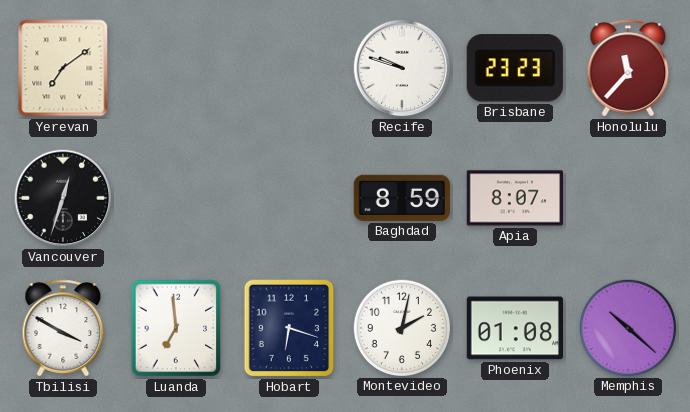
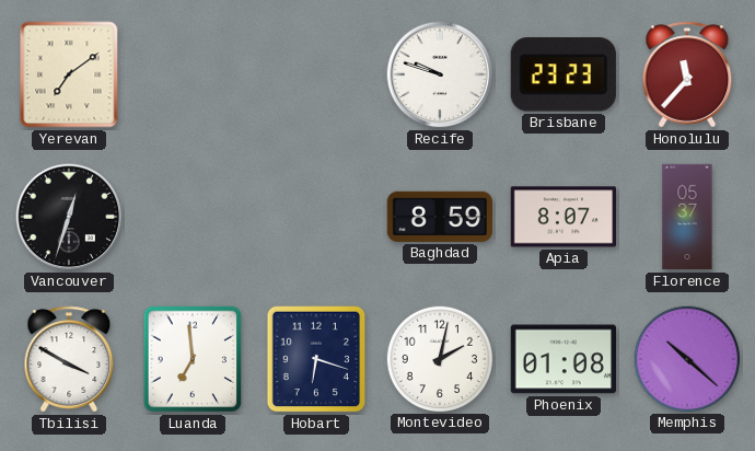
Florence: none -> 05:37 (687, 217)
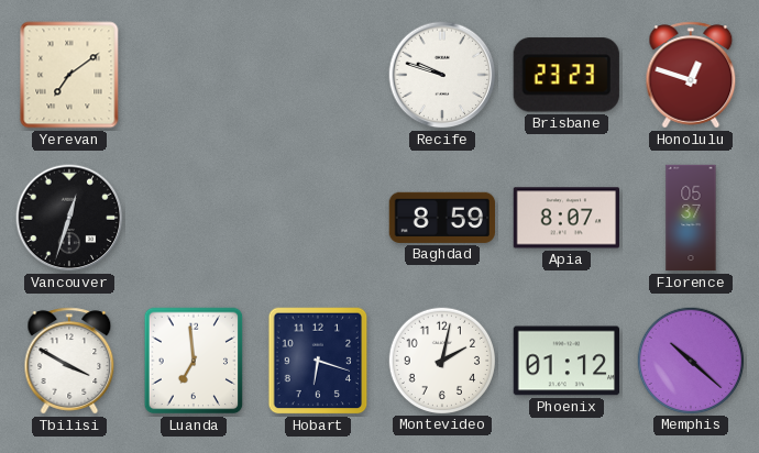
Honolulu: 11:37 -> 12:48 (691, 75)
Phoenix: 01:08 -> 01:12 (565, 361)
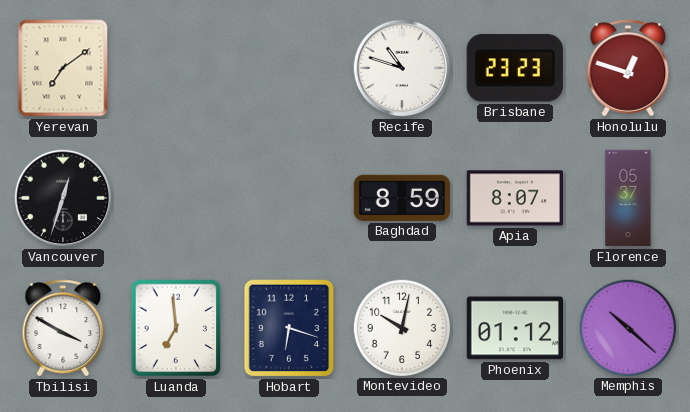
Recife: 9:48 -> 10:48 (402, 68)
Montevideo: 2:02 -> 10:02 (401, 327)
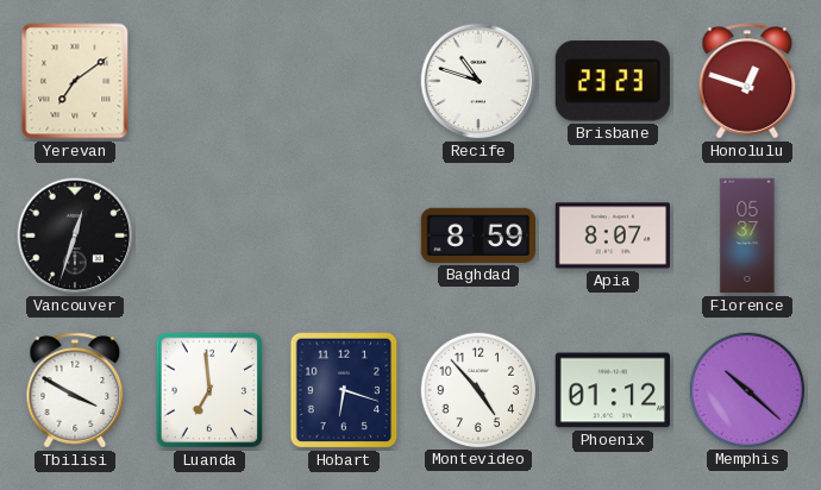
Montevideo: 10:02 -> 4:53 (477, 389)
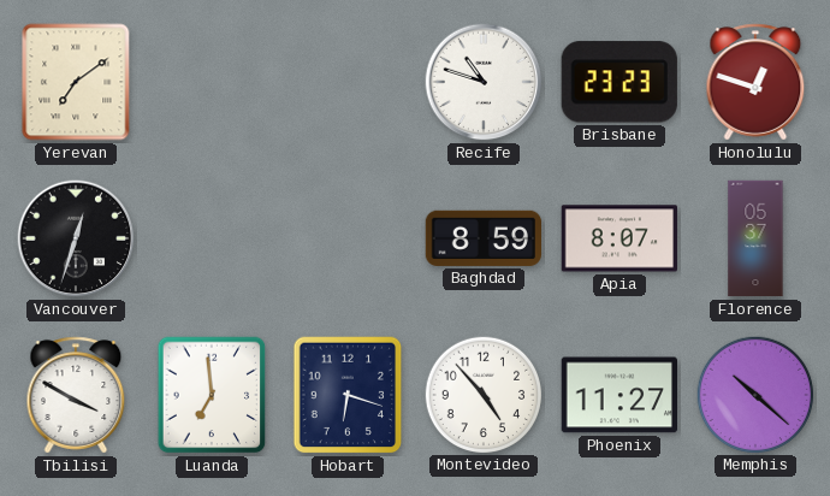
Phoenix: 01:12 -> 11:27 (618, 395)
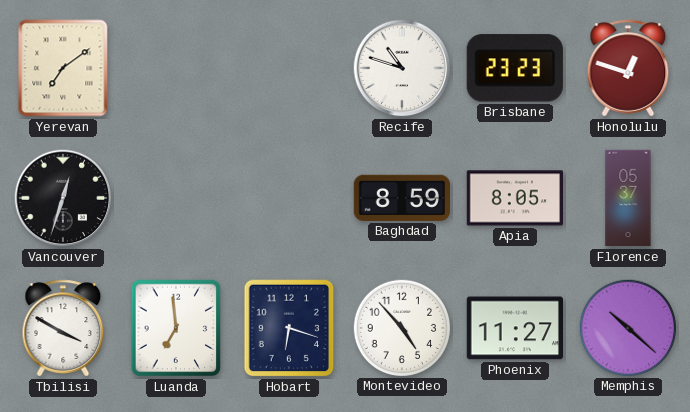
Apia: 8:07 -> 8:05 (514, 198)
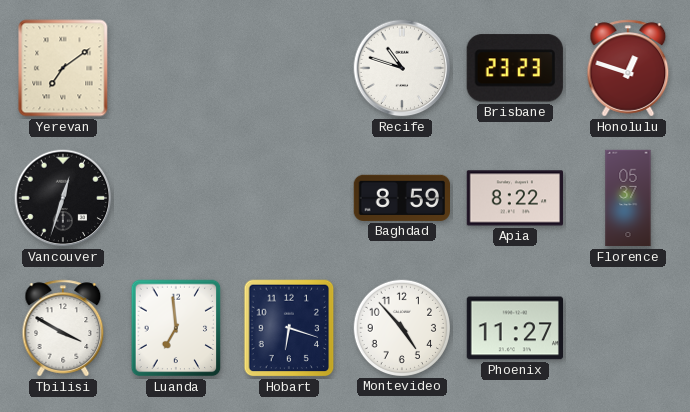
Apia: 8:05 -> 8:22 (514, 198)
Memphis: 10:22 -> none (627, 327)
